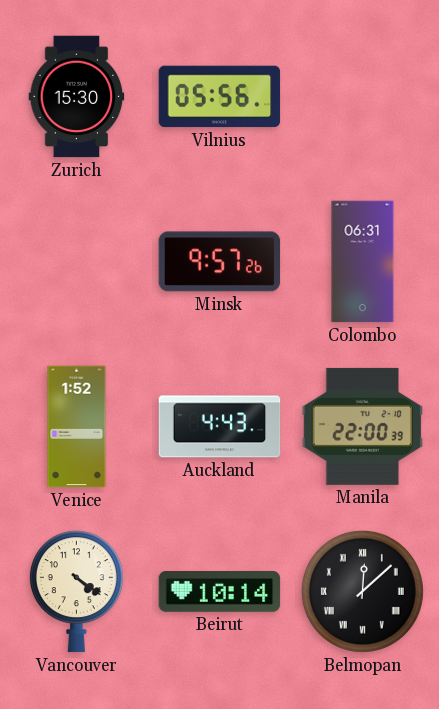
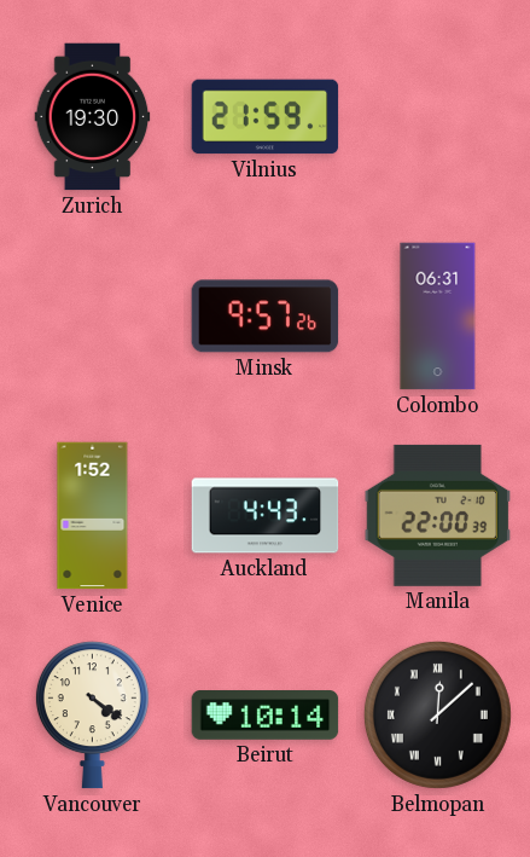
Zurich: 15:30 -> 19:30 (93, 117)
Vilnius: 05:56 -> 21:59 (266, 117)
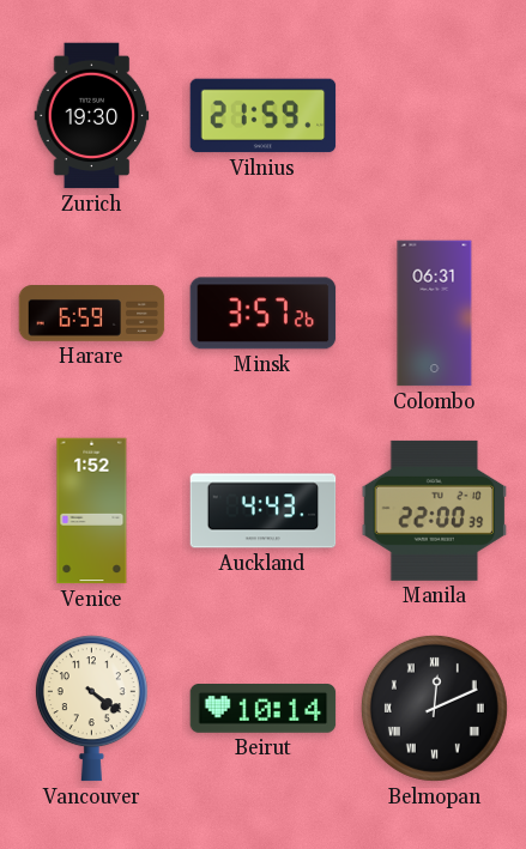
Harare: none -> 6:59 (92, 314)
Minsk: 9:57 -> 3:57 (264, 314)
Belmopan: 12:08 -> 12:11 (434, 708)
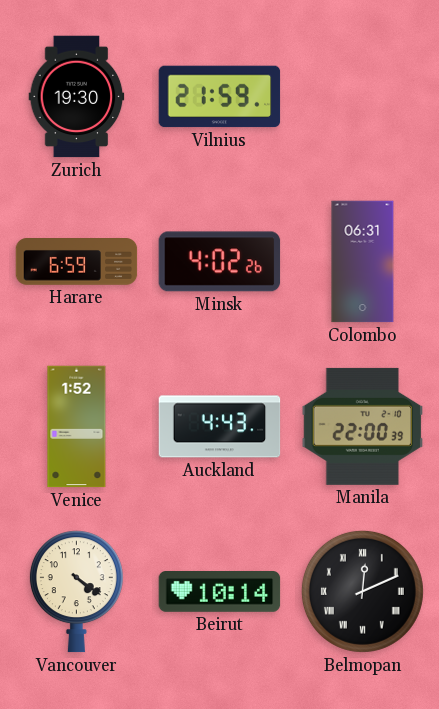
Minsk: 3:57 -> 4:02 (220, 262)
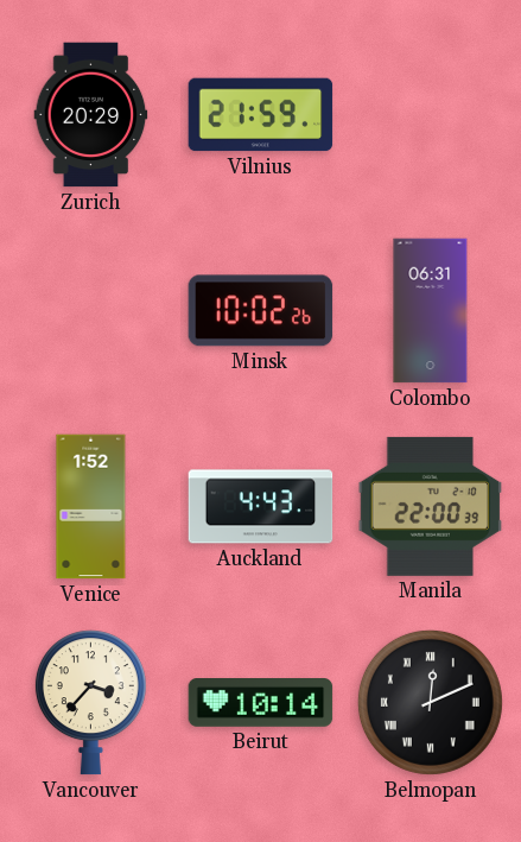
Zurich: 19:30 -> 20:29 (91, 115)
Harare: 6:59 -> none (77, 262)
Minsk: 4:02 -> 10:02 (261, 311)
Vancouver: 4:21 -> 3:37 (90, 703)
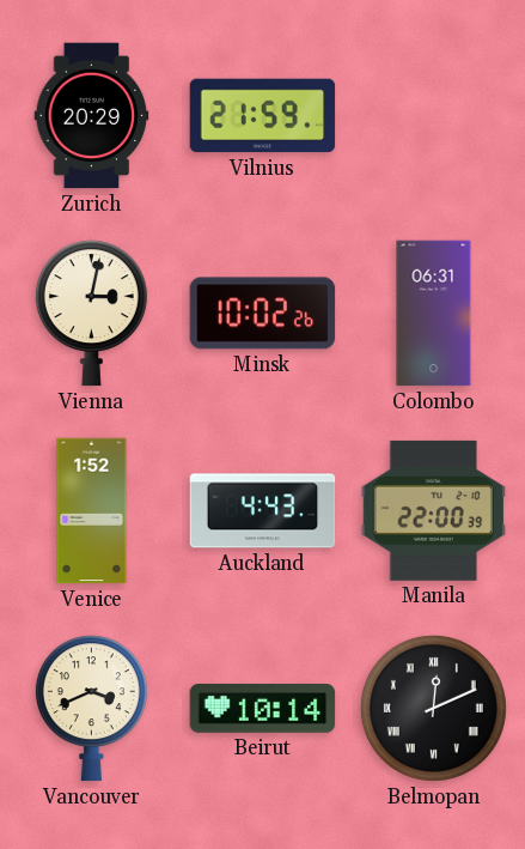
Vienna: none -> 3:02 (91, 314)
Vancouver: 3:37 -> 3:41 (91, 709)
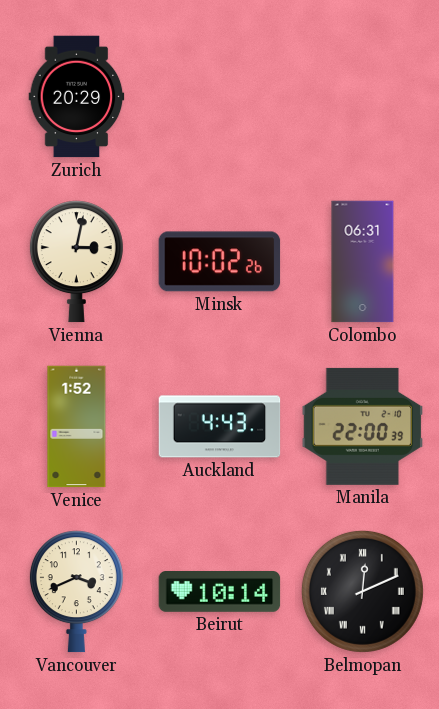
Vilnius: 21:59 -> none (263, 116)
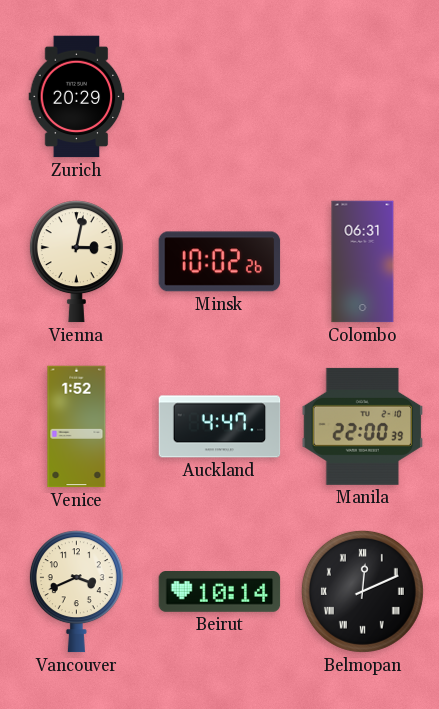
Auckland: 4:43 -> 4:47 (220, 427)
